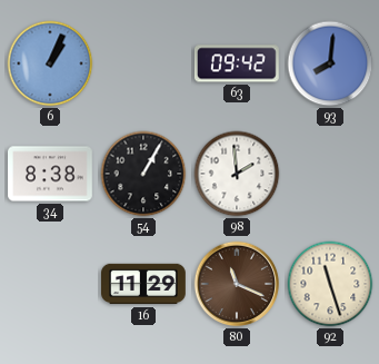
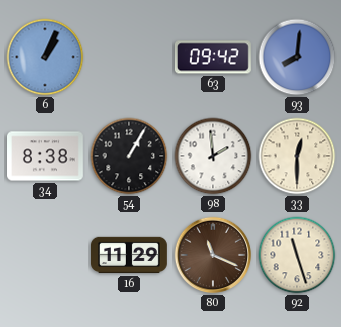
33: none -> 12:30 (297, 156)
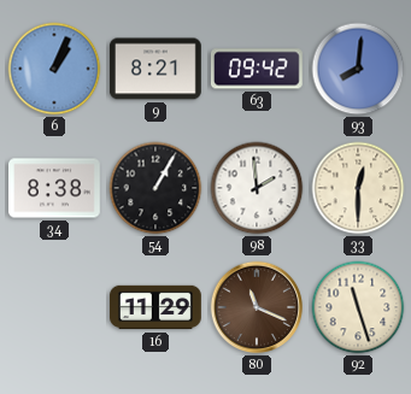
9: none -> 8:21 (157, 69)
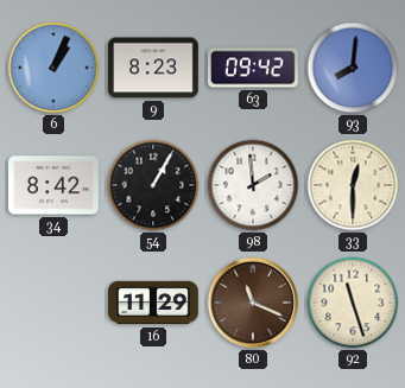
9: 8:21 -> 8:23 (154, 68)
34: 8:38 -> 8:42 (55, 185)
